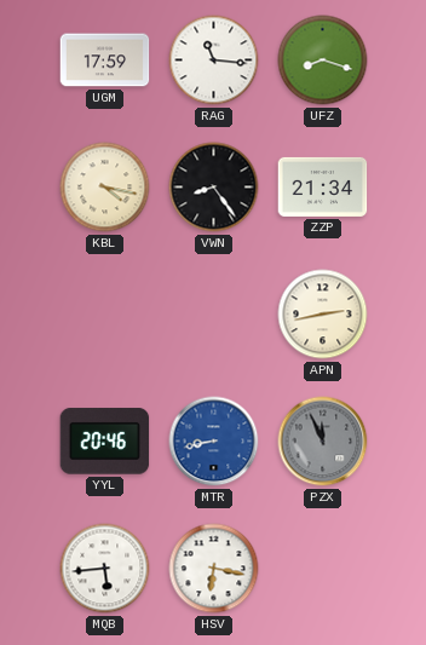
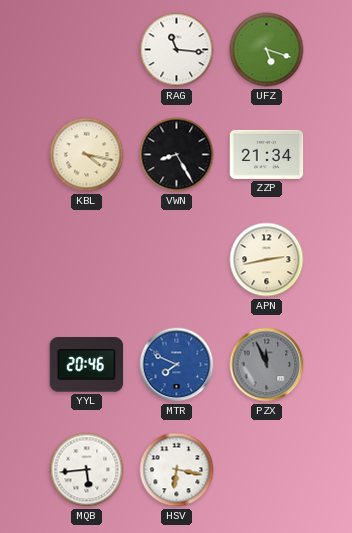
UGM: 17:59 -> none (105, 61)
UFZ: 8:18 -> 5:18 (267, 50)
VWN: 8:24 -> 8:25 (177, 155)
MTR: 8:43 -> 7:49 (177, 365)
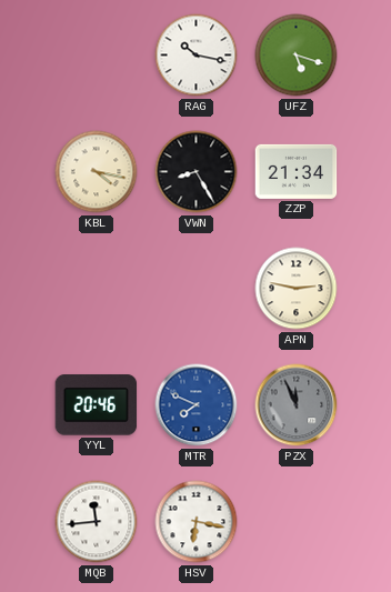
RAG: 11:16 -> 10:17 (197, 56)
APN: 2:43 -> 2:47 (297, 289)
MQB: 5:44 -> 11:44 (97, 522)
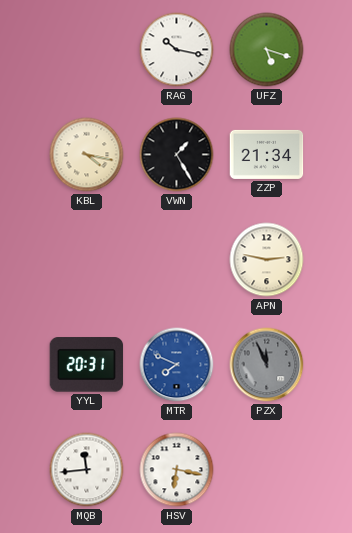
VWN: 8:25 -> 1:25 (177, 155)
YYL: 20:46 -> 20:31 (87, 365)
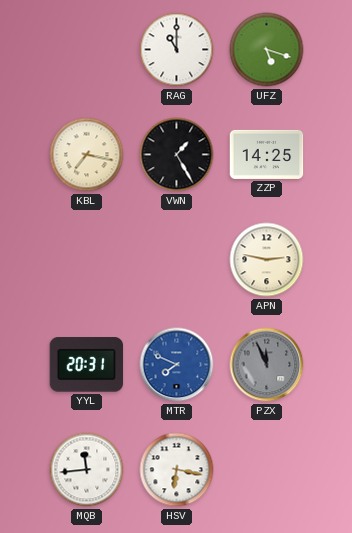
RAG: 10:17 -> 11:00 (177, 50)
KBL: 4:17 -> 7:17 (87, 155)
ZZP: 21:34 -> 14:25 (267, 154)
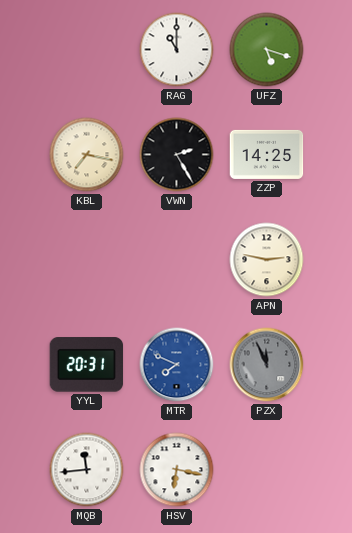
VWN: 1:25 -> 2:25 (177, 155)
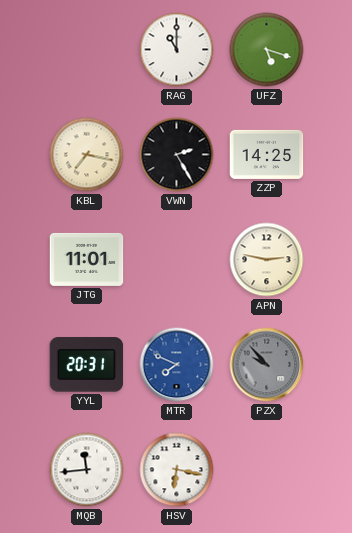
JTG: none -> 11:01 (87, 259)
PZX: 11:56 -> 9:53 (267, 365)
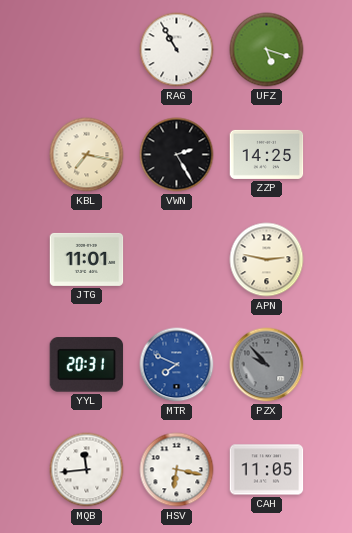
RAG: 11:00 -> 10:55 (177, 50)
CAH: none -> 11:05 (267, 470)
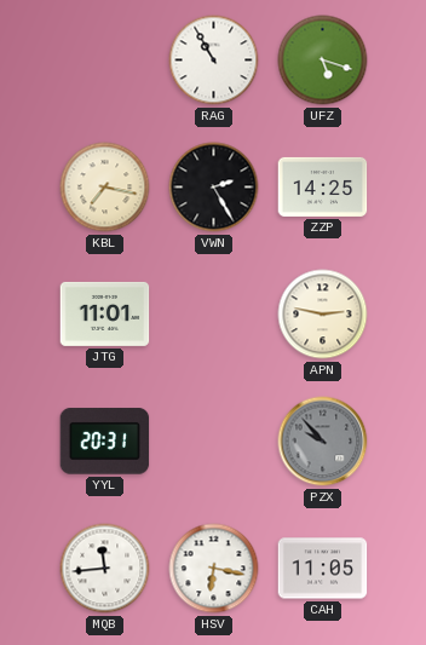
MTR: 7:49 -> none (177, 365)
